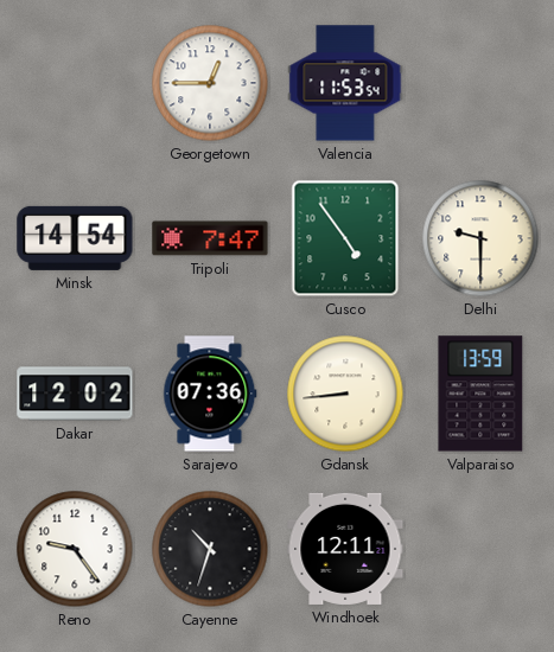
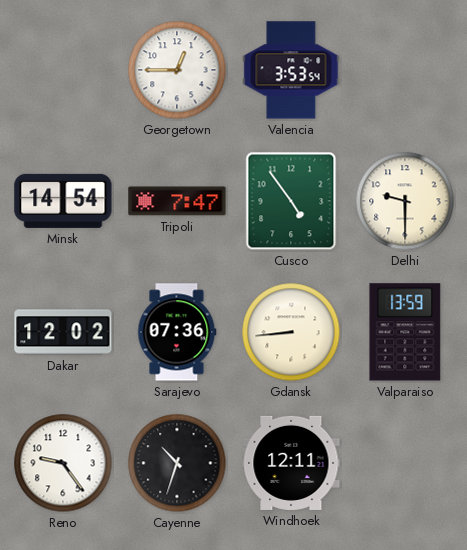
Valencia: 11:53 -> 3:53 (291, 70)
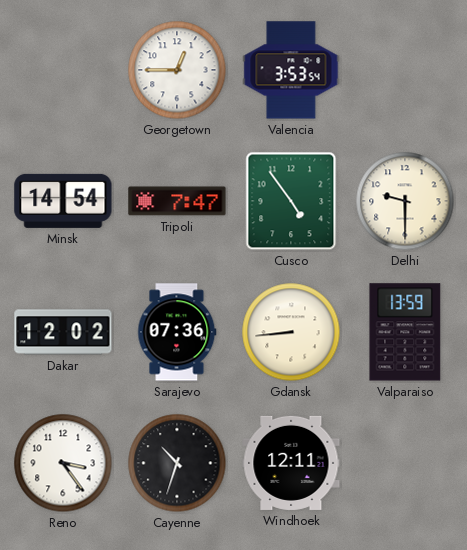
Reno: 9:24 -> 3:24 (63, 463)
